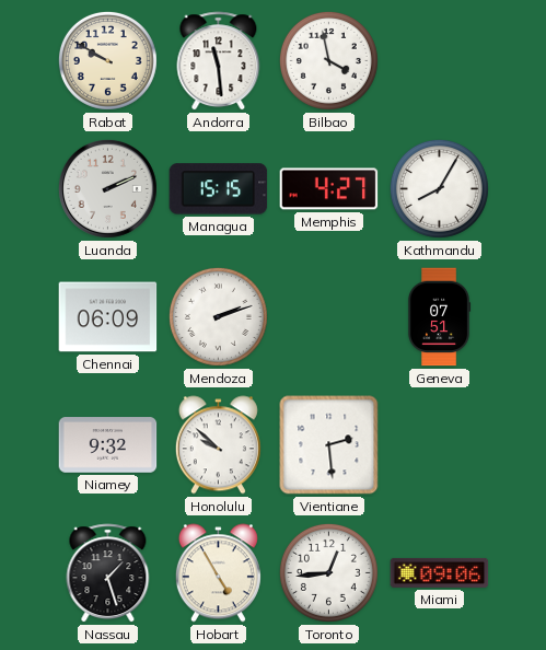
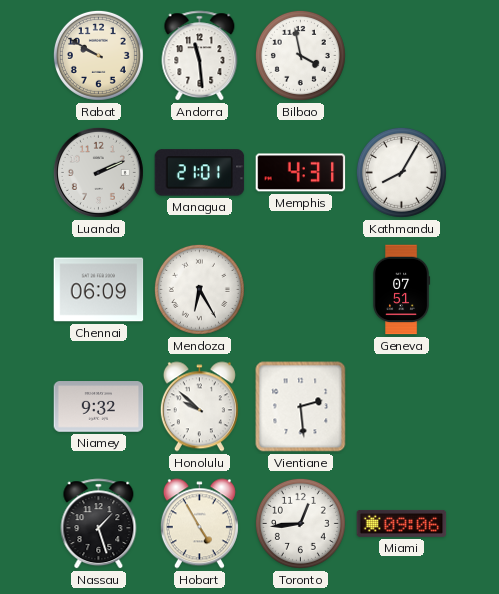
Managua: 15:15 -> 21:01 (200, 173)
Memphis: 4:27 -> 4:31 (301, 173)
Mendoza: 2:12 -> 6:25 (199, 289)
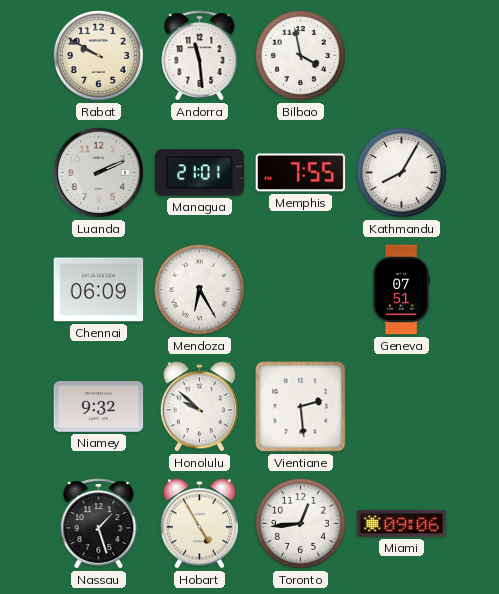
Memphis: 4:31 -> 7:55 (301, 173)
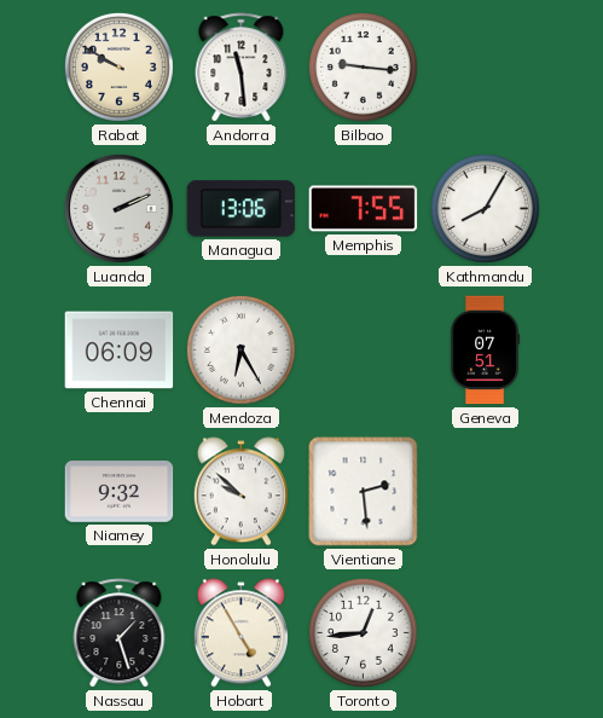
Bilbao: 3:58 -> 9:16 (363, 66)
Managua: 21:01 -> 13:06 (242, 209)
Miami: 09:06 -> none (402, 523)
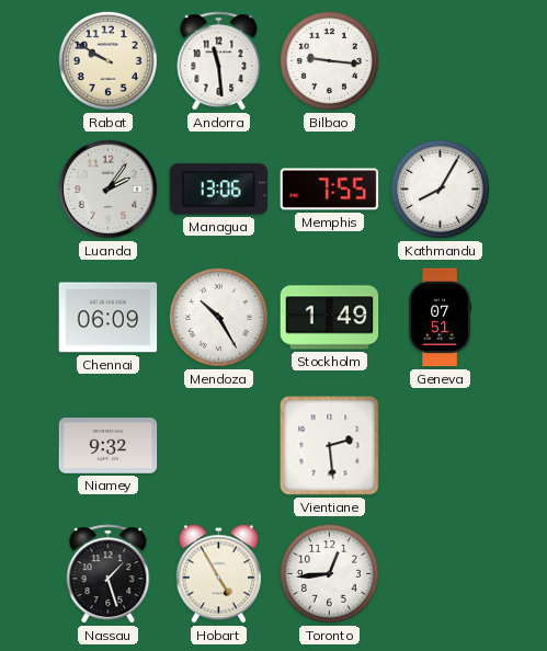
Luanda: 2:11 -> 2:06 (107, 189)
Mendoza: 6:25 -> 10:25 (218, 317)
Stockholm: none -> 1:49 (330, 318)
Honolulu: 9:52 -> none (240, 492)
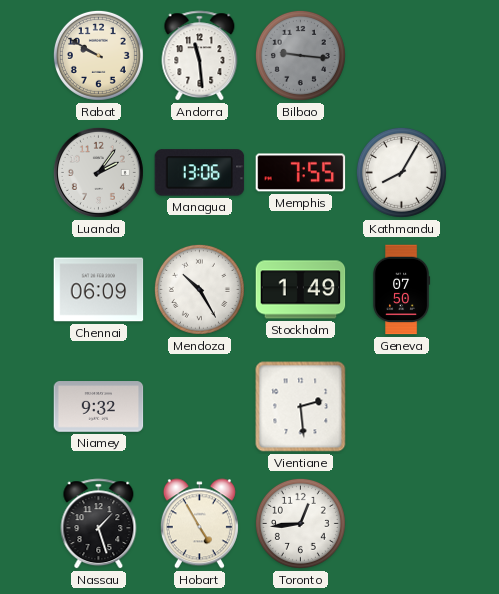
Bilbao dial: white -> grey (300, 55)
Geneva: 07:51 -> 07:50 (401, 290)
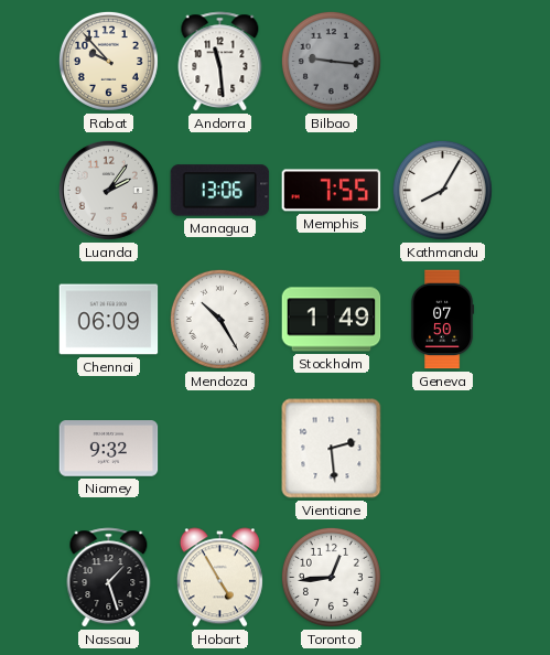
Rabat: 9:50 -> 9:53 (108, 61)
